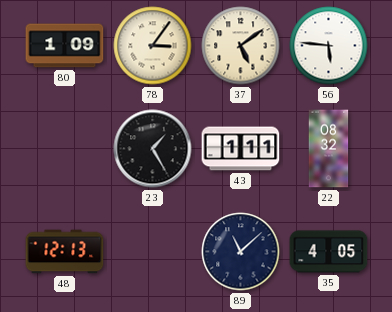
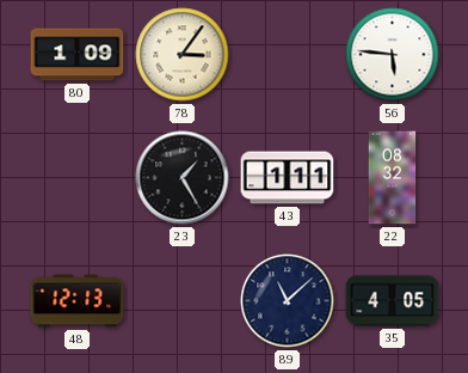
37: 5:09 -> none (241, 46)
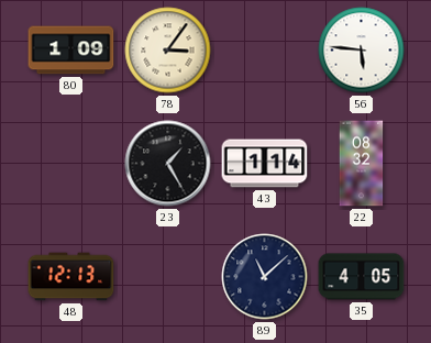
43: 1:11 -> 1:14 (265, 164)
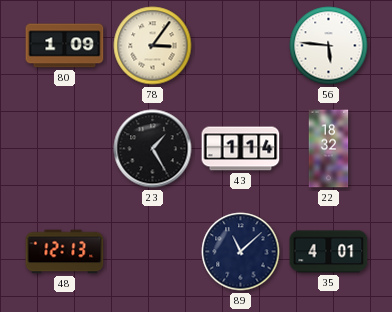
22: 08:32 -> 18:32 (329, 149)
35: 4:05 -> 4:01 (329, 252)
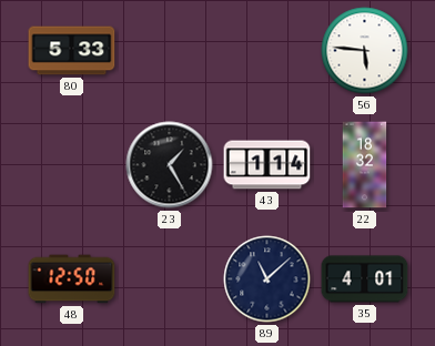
80: 1:09 -> 5:33 (72, 51)
78: 3:06 -> none (153, 46)
48: 12:13 -> 12:50 (72, 279)
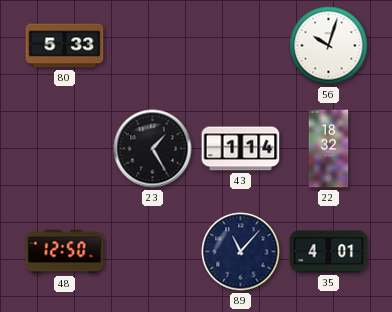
56: 5:46 -> 10:03 (329, 46)
89: 11:08 -> 11:07 (241, 252)
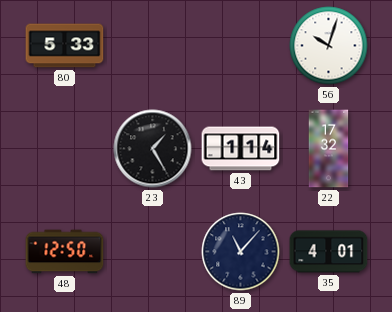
22: 18:32 -> 17:32 (329, 149)
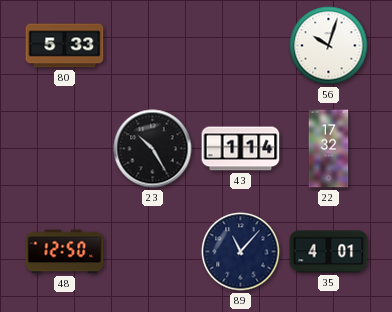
23: 1:25 -> 10:25 (153, 149)
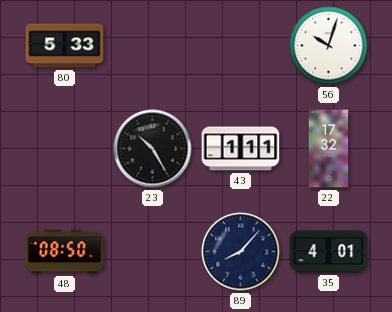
43: 1:14 -> 1:11 (241, 149)
48: 12:50 -> 08:50 (65, 252)
89: 11:07 -> 8:07 (241, 252)
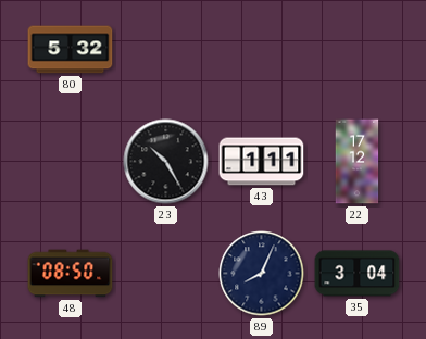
80: 5:33 -> 5:32 (71, 50)
56: 10:03 -> none (329, 46)
22: 17:32 -> 17:12 (358, 162)
89: 8:07 -> 8:04 (262, 274)
35: 4:01 -> 3:04 (358, 274)
